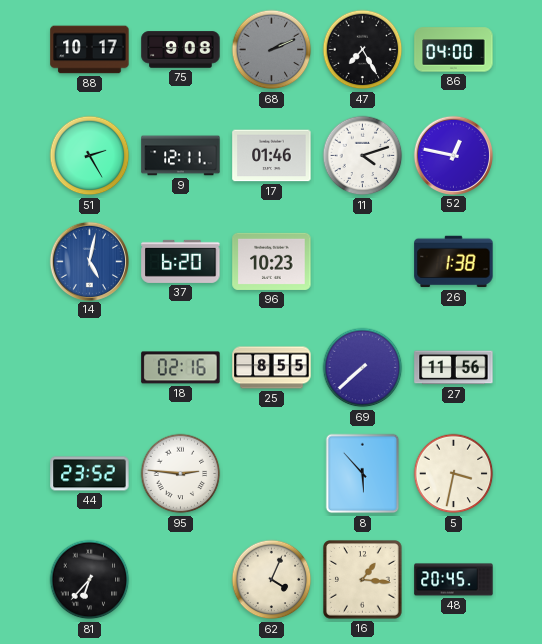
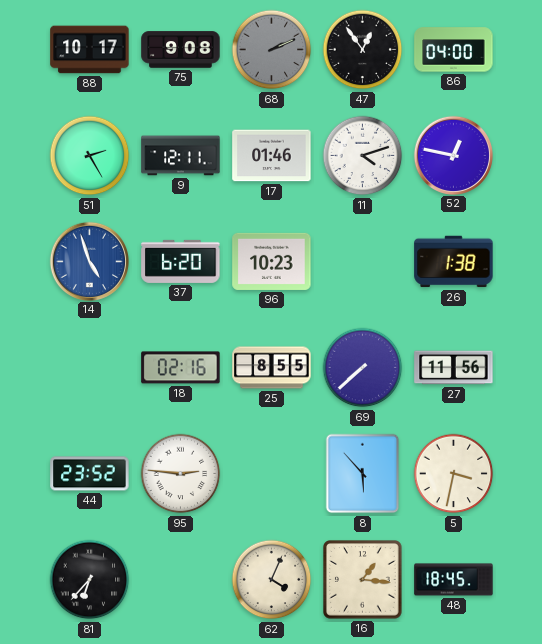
47: 7:25 -> 12:54 (363, 50)
14: 5:02 -> 4:57 (89, 261)
48: 20:45 -> 18:45 (454, 580)
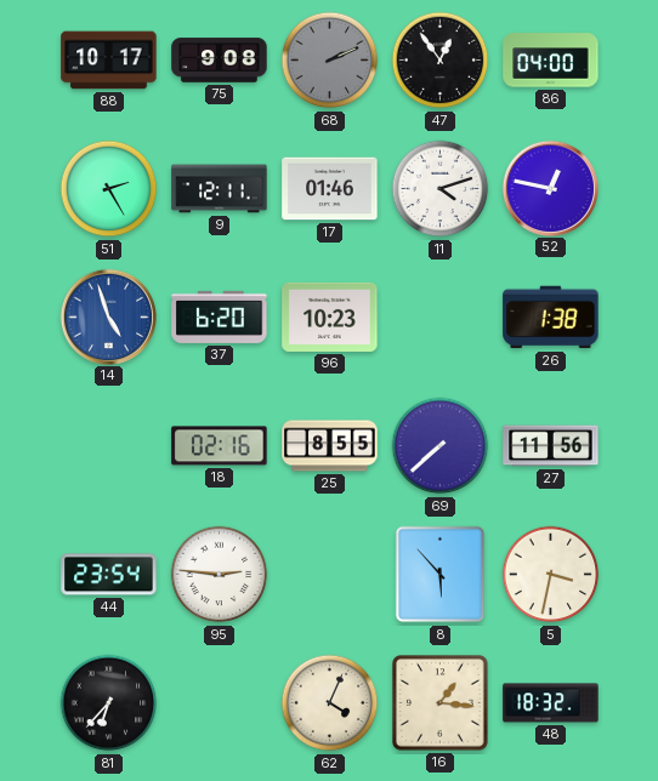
44: 23:52 -> 23:54 (109, 575)
48: 18:45 -> 18:32 (551, 703)
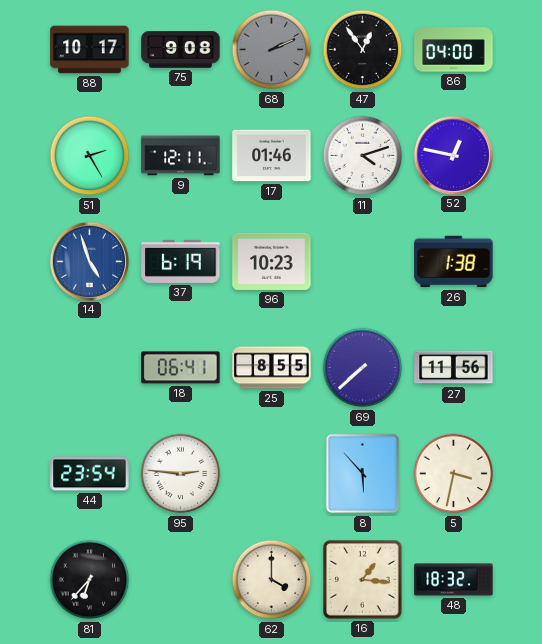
37: 6:20 -> 6:19 (181, 261)
18: 02:16 -> 06:41 (181, 368)
62: 4:04 -> 4:00 (272, 580)
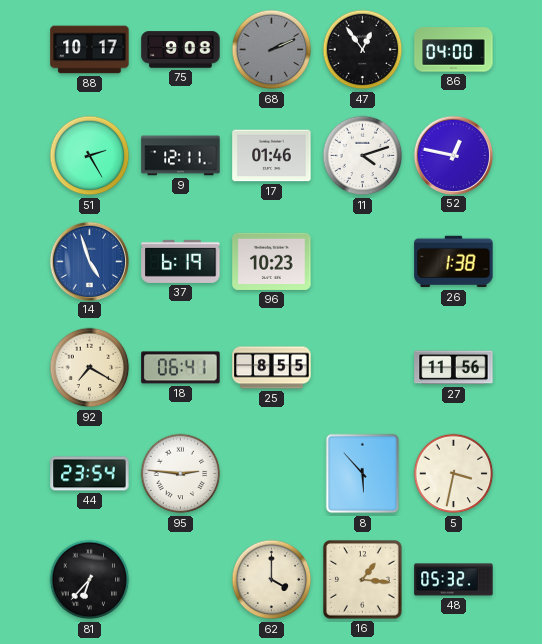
92: none -> 7:20 (90, 368)
69: 7:38 -> none (363, 368)
48: 18:32 -> 05:32 (454, 580)
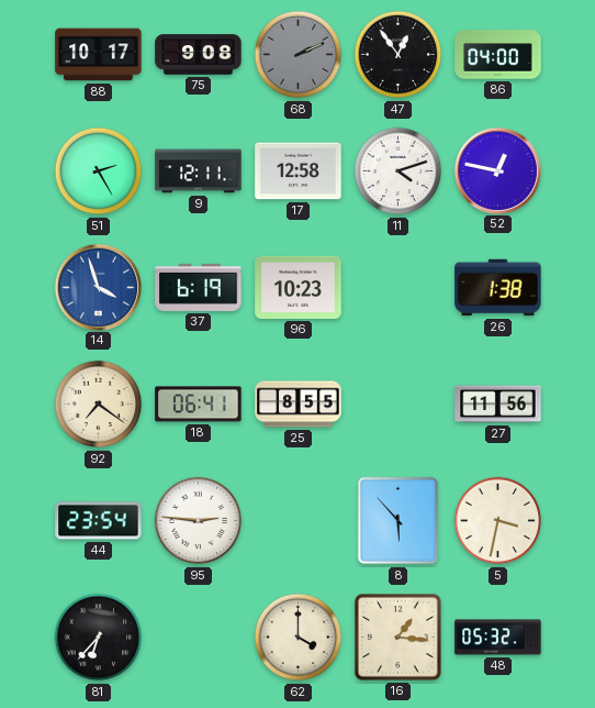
17: 01:46 -> 12:58 (299, 172)
14: 4:57 -> 3:57 (98, 287)
92: 7:20 -> 7:21 (99, 405)
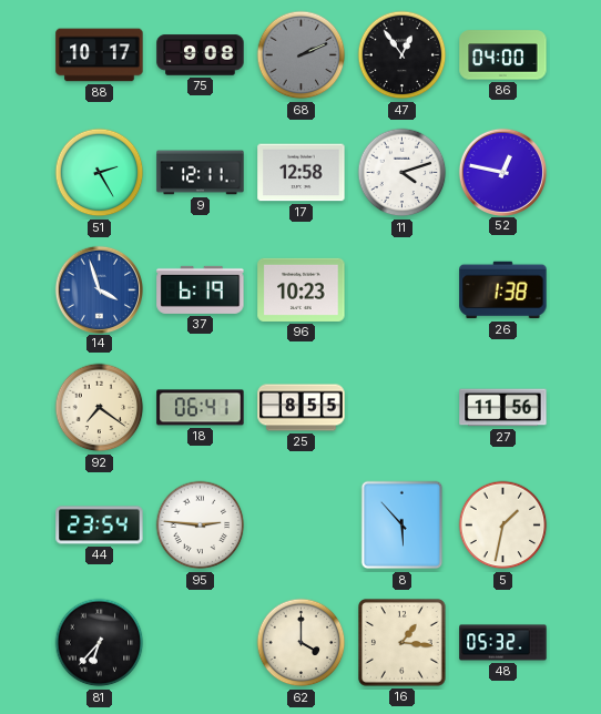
5: 3:32 -> 1:32 (503, 526)
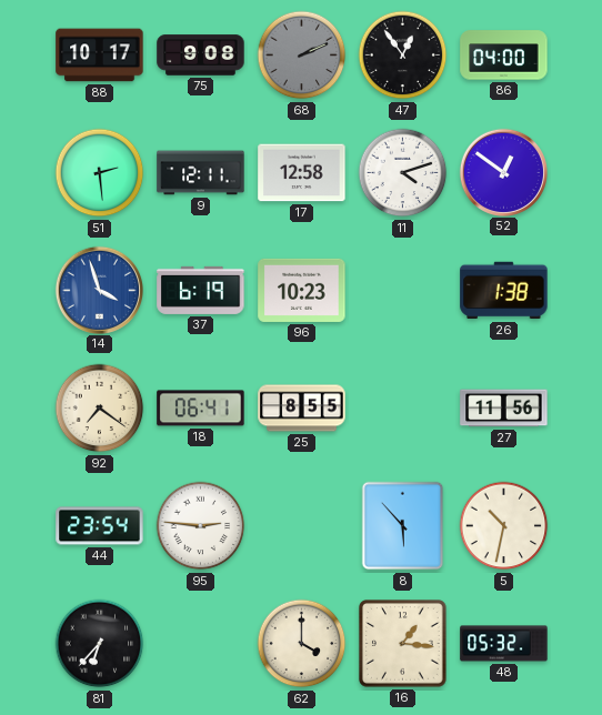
51: 2:25 -> 2:29 (100, 173)
52: 12:47 -> 12:51 (503, 172)
5: 1:32 -> 10:32 (504, 526)
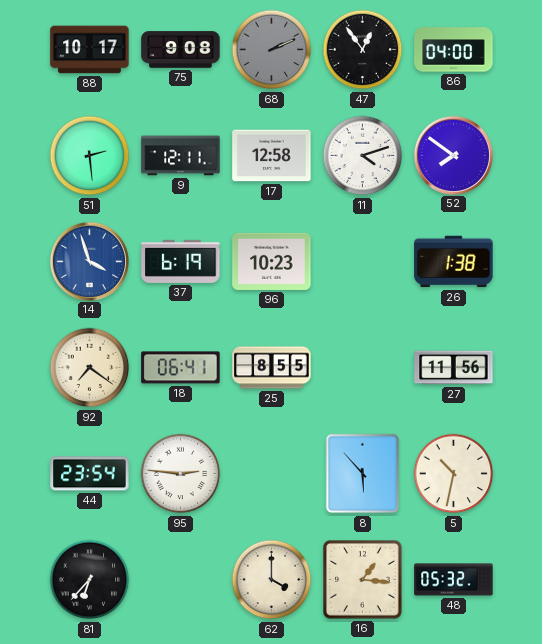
52: 12:51 -> 7:51 (453, 155)
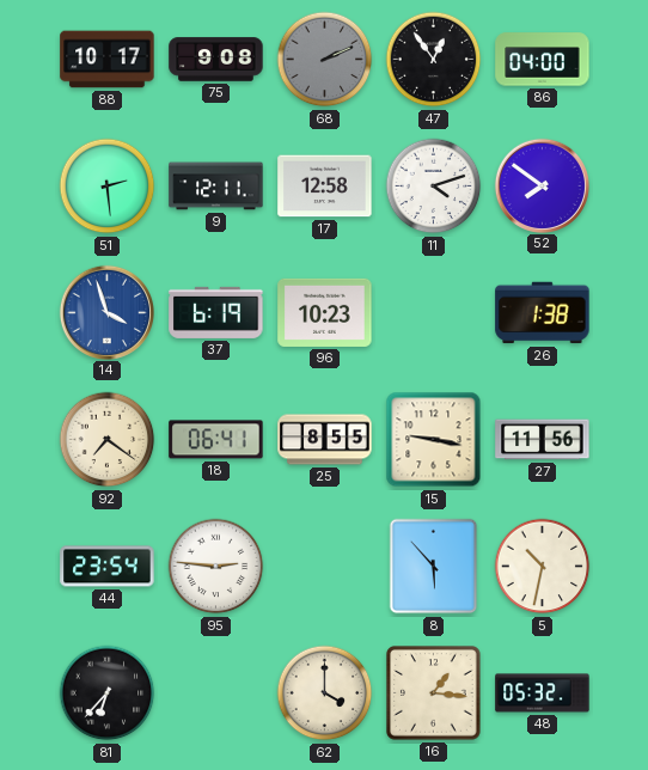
15: none -> 9:17 (434, 440)
